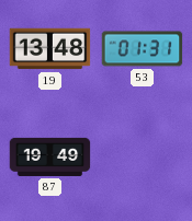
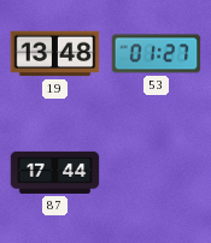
53: 01:31 -> 01:27 (157, 54)
87: 19:49 -> 17:44 (55, 172)
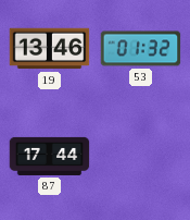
19: 13:48 -> 13:46 (50, 49)
53: 01:27 -> 01:32 (141, 49)
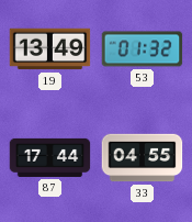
19: 13:46 -> 13:49 (50, 49)
33: none -> 04:55 (143, 158)
